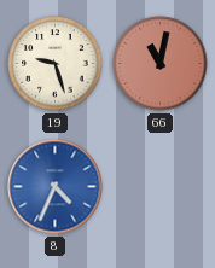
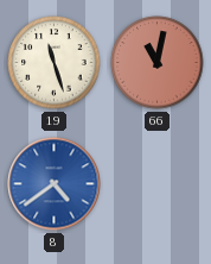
19: 9:27 -> 11:27 (55, 63)
8: 4:34 -> 4:39 (55, 184)
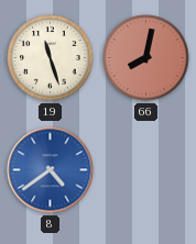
66: 11:02 -> 8:02 (146, 58)
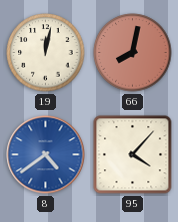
19: 11:27 -> 12:02 (46, 53)
95: none -> 4:07 (133, 155)
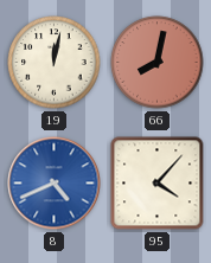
8: 4:39 -> 4:41 (55, 184)
